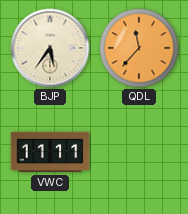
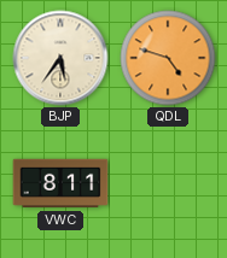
QDL: 11:37 -> 4:48 (168, 58)
VWC: 11:11 -> 8:11 (60, 183)
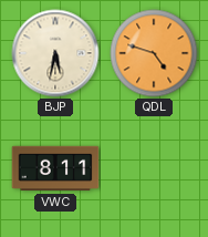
BJP: 5:36 -> 5:32 (55, 53)
